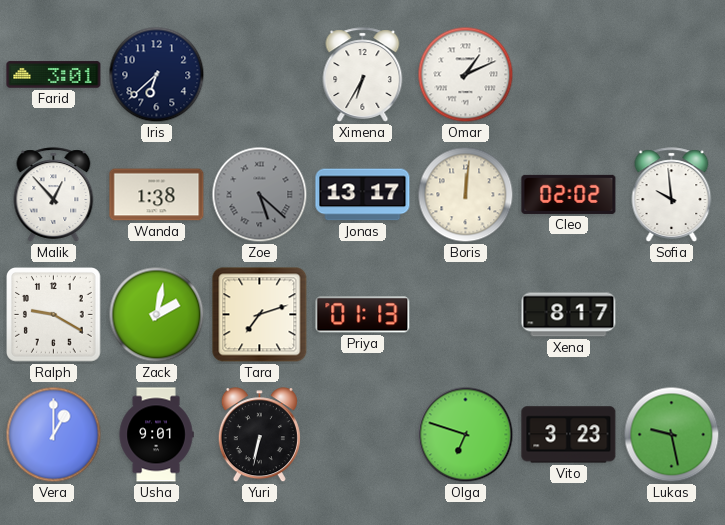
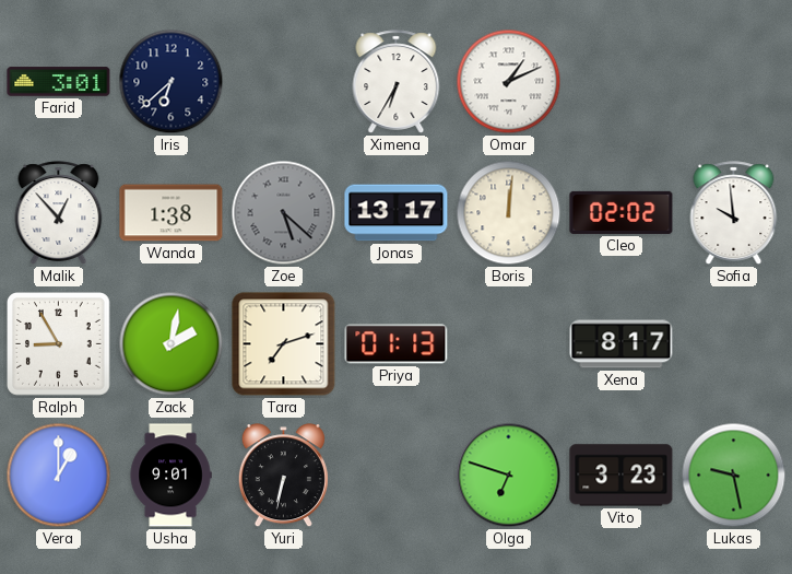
Ralph: 9:20 -> 8:55 (59, 344)
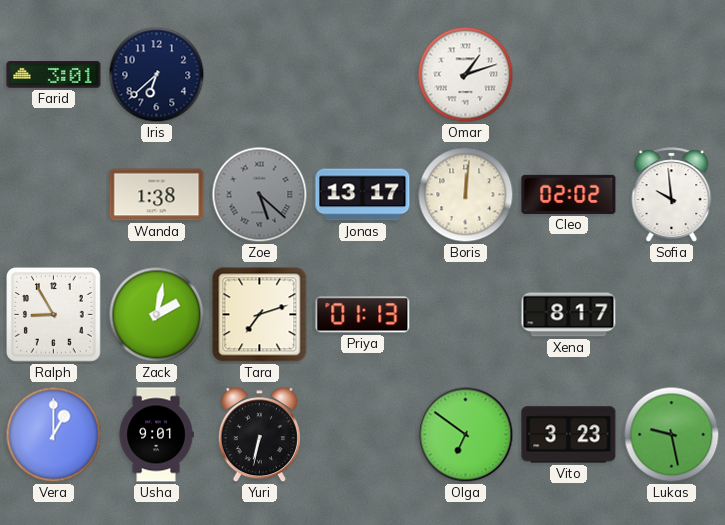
Ximena: 6:35 -> none (397, 82)
Omar: 1:11 -> 1:12 (466, 75)
Malik: 12:53 -> none (59, 213)
Olga: 6:48 -> 6:51 (466, 435)
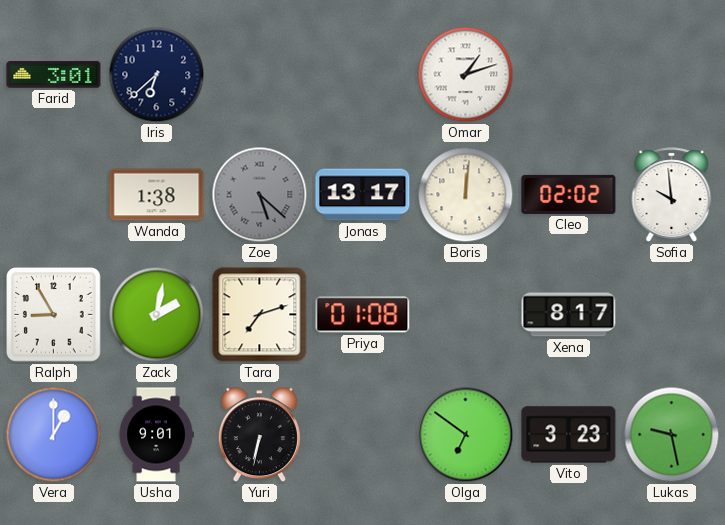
Priya: 01:13 -> 01:08 (363, 315)
